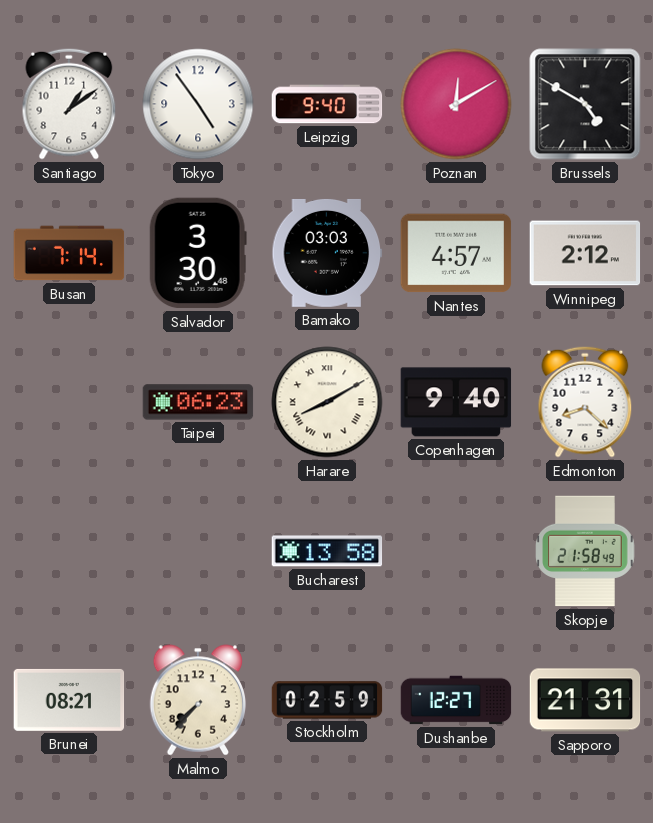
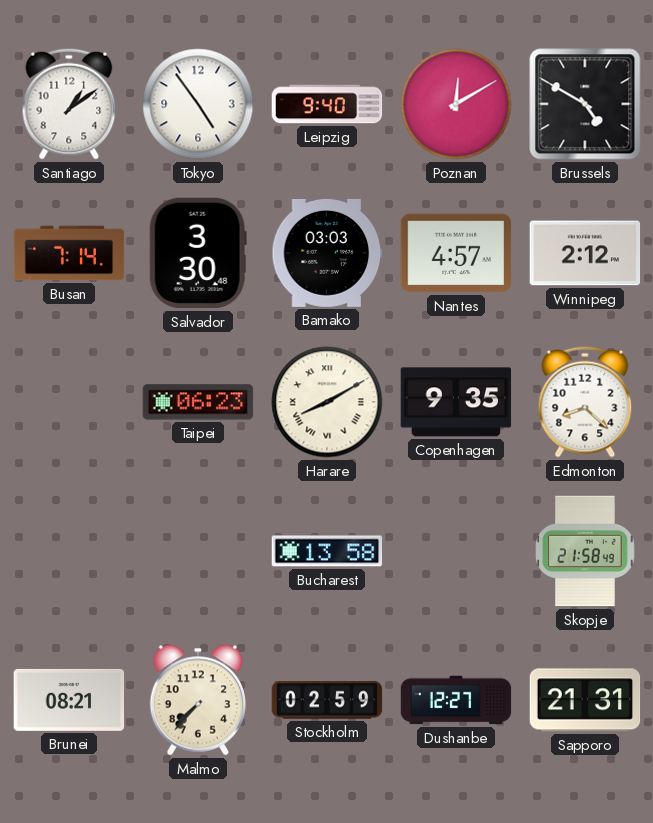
Copenhagen: 9:40 -> 9:35 (456, 402)
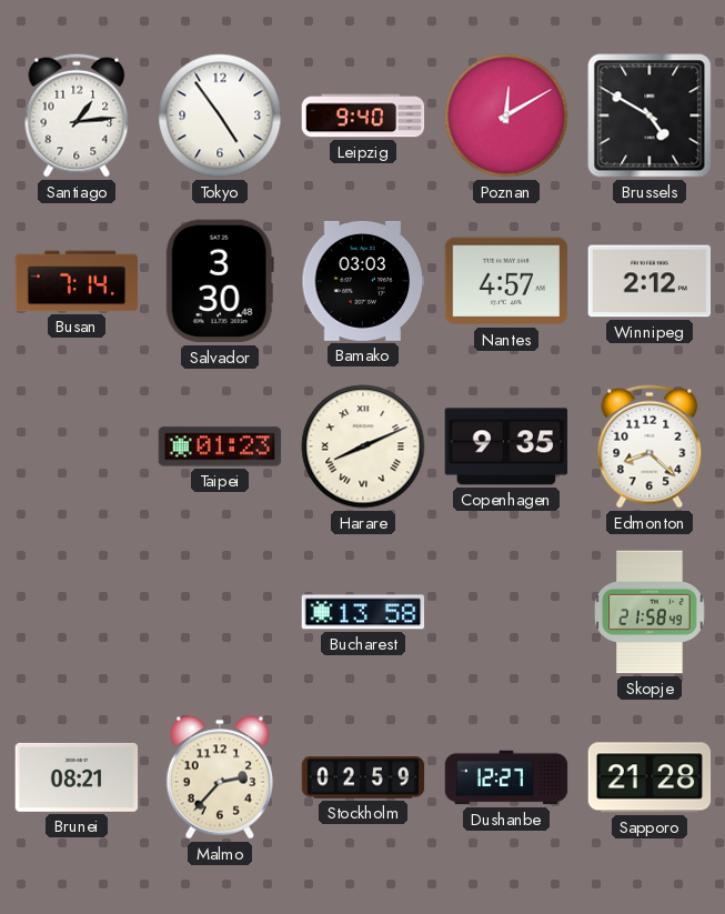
Santiago: 1:09 -> 1:14 (77, 115)
Taipei: 06:23 -> 01:23 (220, 446)
Harare: 8:10 -> 8:11 (363, 446)
Malmo: 7:37 -> 2:37 (220, 777)
Sapporo: 21:31 -> 21:28 (650, 777)
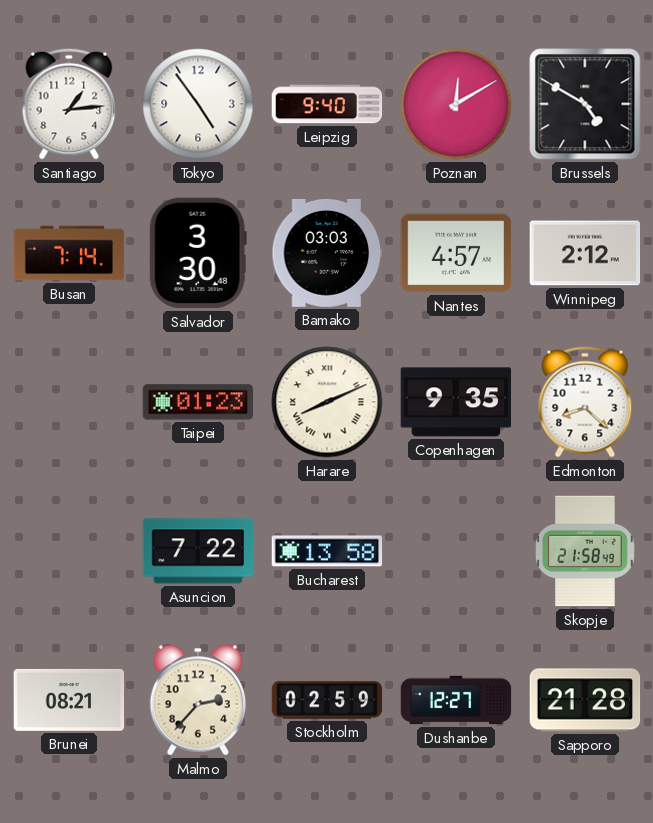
Asuncion: none -> 7:22 (198, 551)
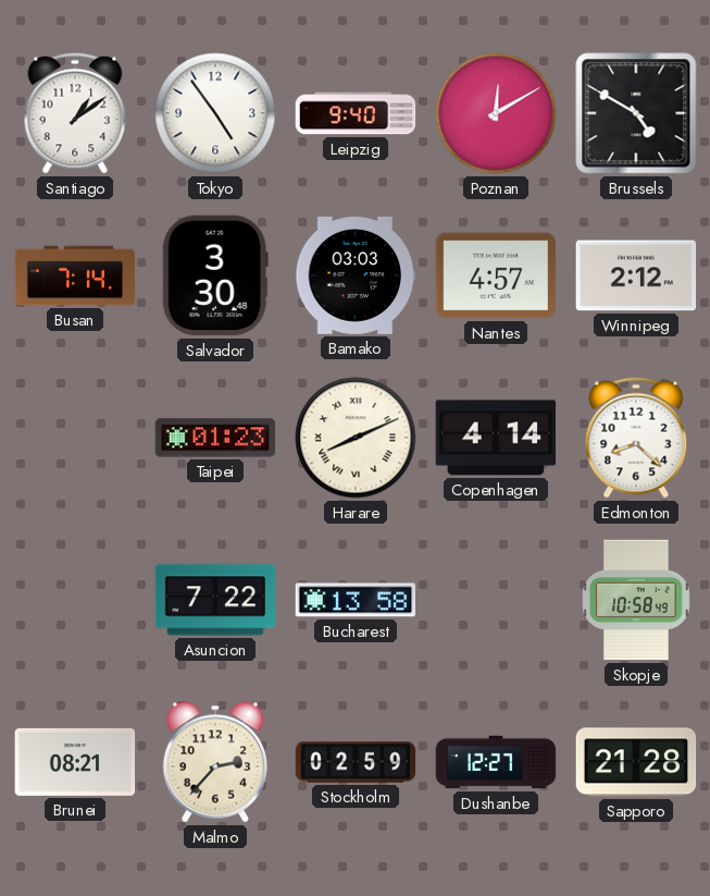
Santiago: 1:14 -> 1:09 (75, 113)
Copenhagen: 9:35 -> 4:14 (496, 438)
Skopje: 21:58 -> 10:58 (636, 600)
